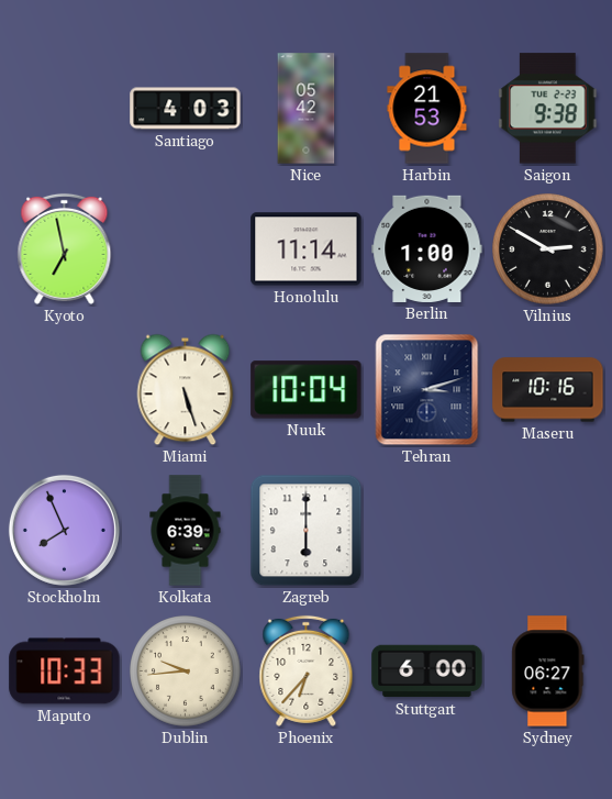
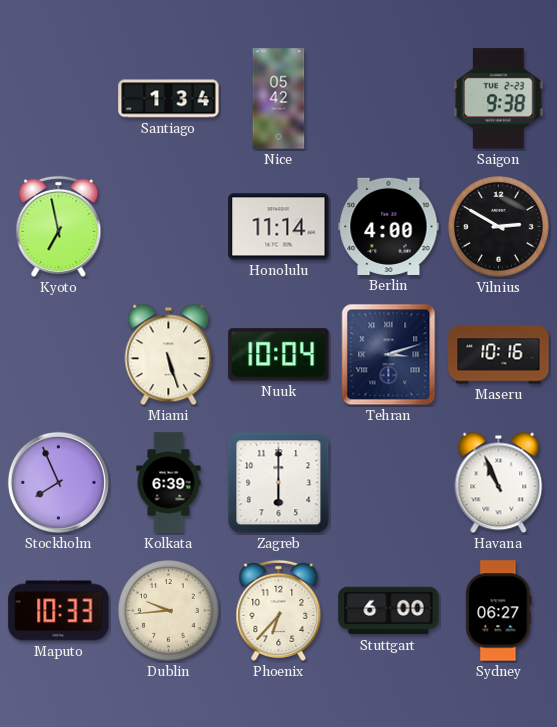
Santiago: 4:03 -> 1:34 (169, 99)
Harbin: 21:53 -> none (427, 109)
Berlin: 1:00 -> 4:00 (389, 226)
Havana: none -> 10:56 (499, 483)
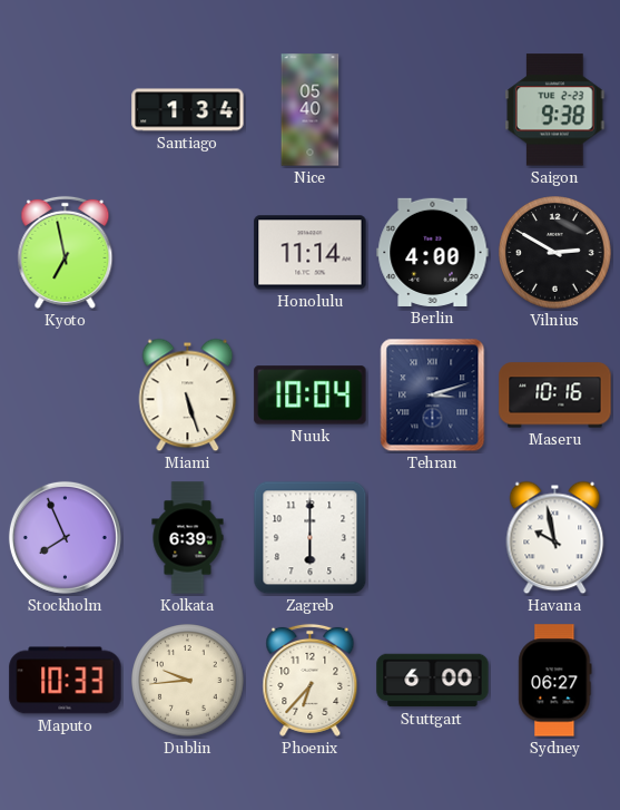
Nice: 05:42 -> 05:40 (311, 110)
Havana: 10:56 -> 9:58 (555, 538)
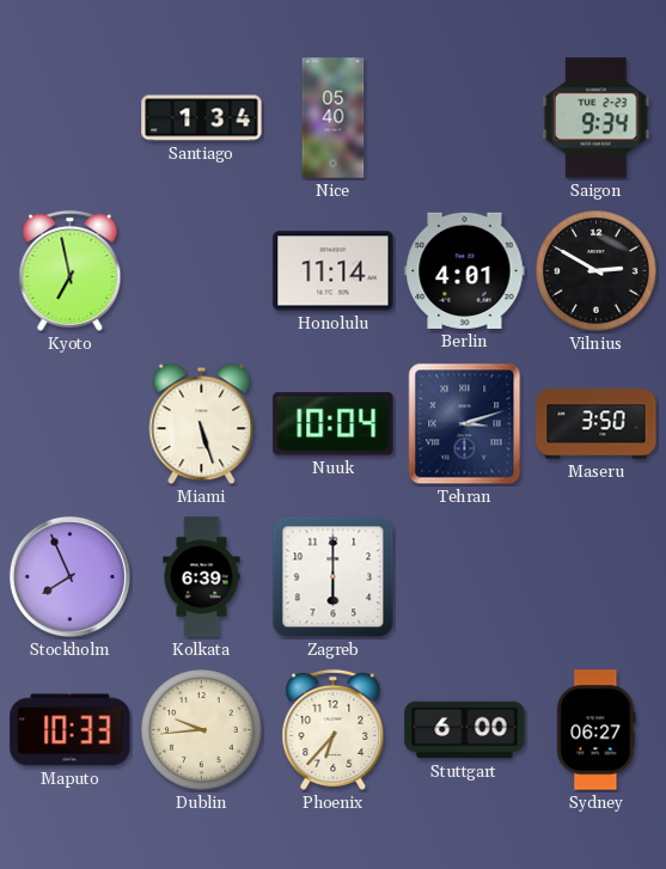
Saigon: 9:38 -> 9:34 (597, 118)
Berlin: 4:00 -> 4:01 (465, 270)
Maseru: 10:16 -> 3:50 (597, 424)
Havana: 9:58 -> none (555, 538)
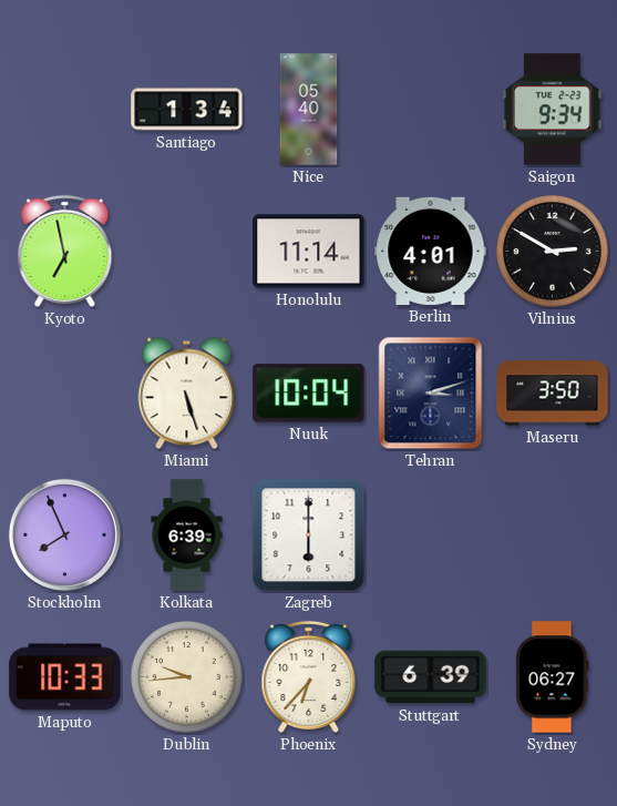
Stuttgart: 6:00 -> 6:39 (431, 677)
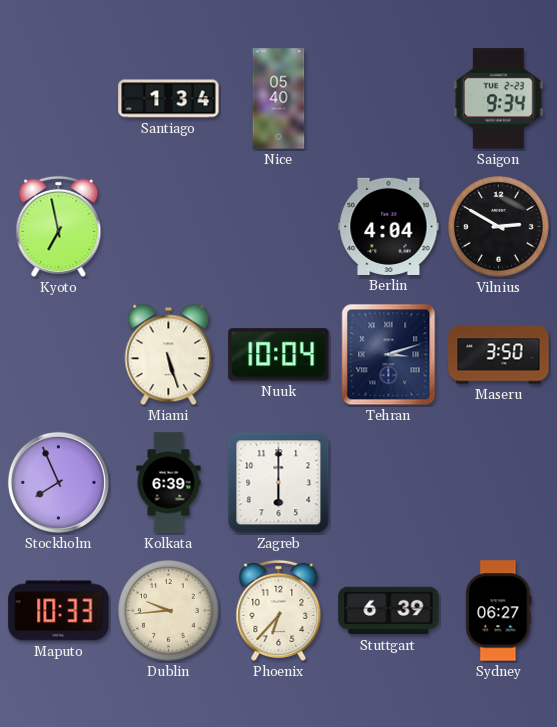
Honolulu: 11:14 -> none (309, 252)
Berlin: 4:01 -> 4:04 (389, 226)
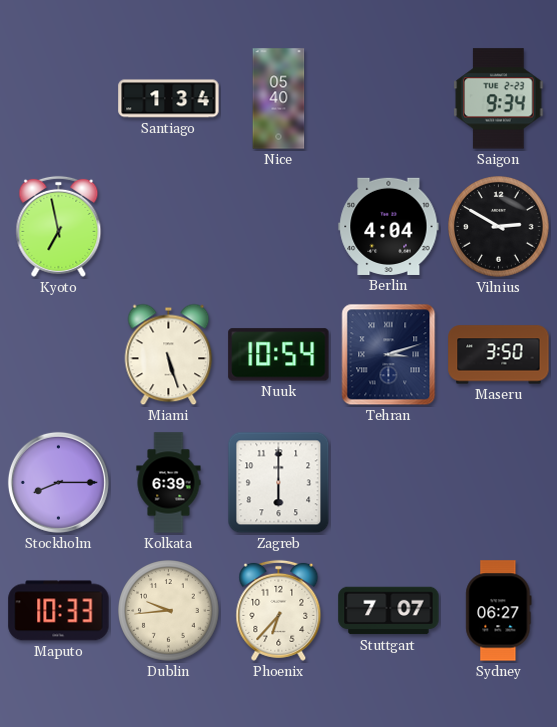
Nuuk: 10:04 -> 10:54 (279, 355)
Stockholm: 7:56 -> 8:15 (58, 482)
Stuttgart: 6:39 -> 7:07 (389, 611)
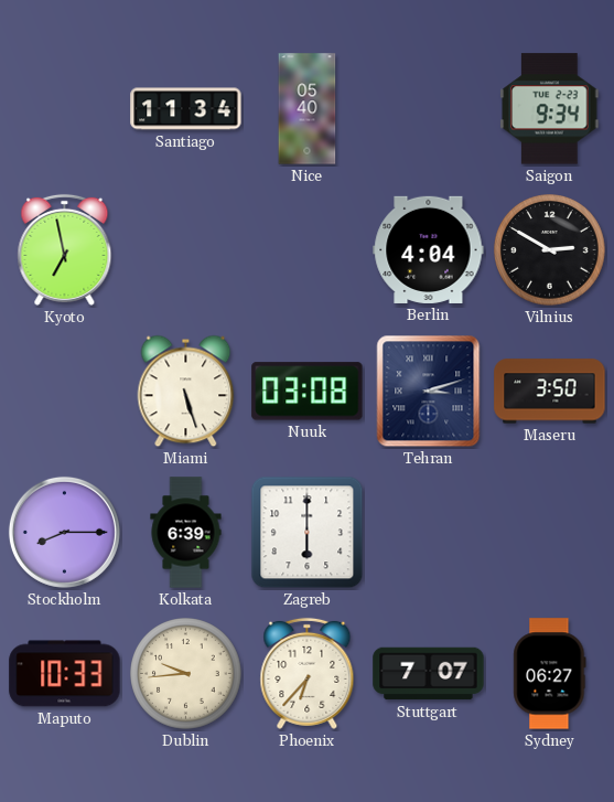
Santiago: 1:34 -> 11:34 (186, 109)
Nuuk: 10:54 -> 03:08 (308, 392)
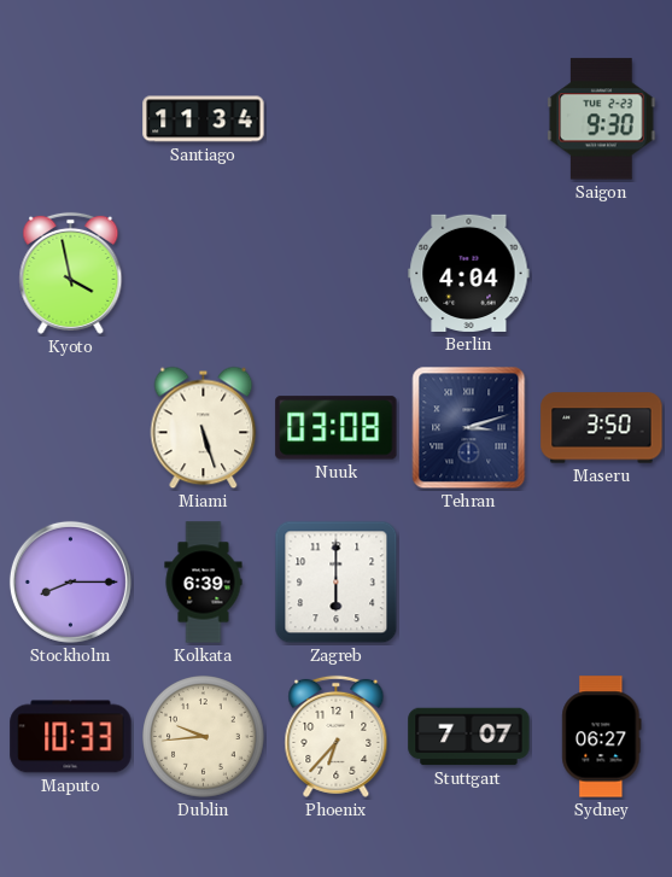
Nice: 05:40 -> none (308, 109)
Saigon: 9:34 -> 9:30 (602, 119)
Kyoto: 6:58 -> 3:58 (71, 273)
Vilnius: 2:50 -> none (550, 250)
